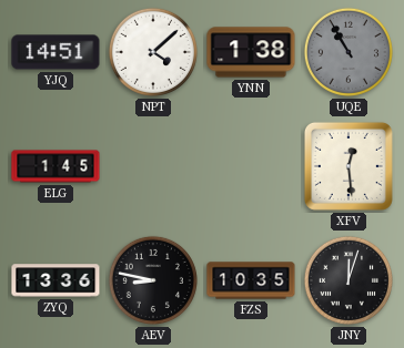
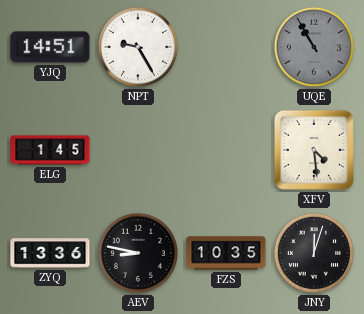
NPT: 4:08 -> 9:25 (138, 47)
YNN: 1:38 -> none (251, 52)
XFV: 12:29 -> 4:29 (314, 150)
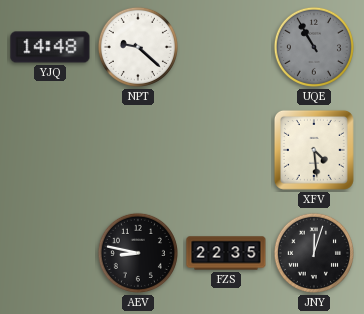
YJQ: 14:51 -> 14:48 (50, 47)
NPT: 9:25 -> 9:22 (138, 47)
ELG: 1:45 -> none (50, 150)
ZYQ: 13:36 -> none (50, 253)
FZS: 10:35 -> 22:35 (226, 253)
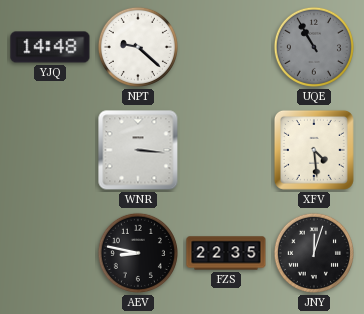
WNR: none -> 3:16 (138, 150)
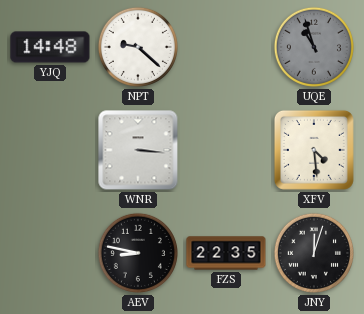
UQE: 10:55 -> 10:57 (314, 47)
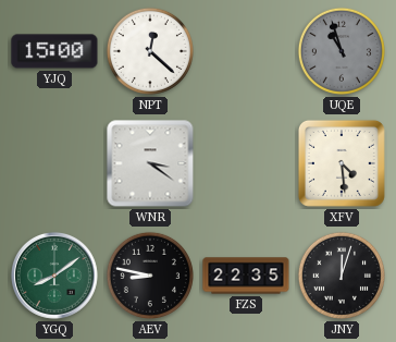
YJQ: 14:48 -> 15:00 (54, 51)
NPT: 9:22 -> 12:22 (150, 51)
WNR: 3:16 -> 3:21 (150, 163)
YGQ: none -> 8:09 (54, 276)
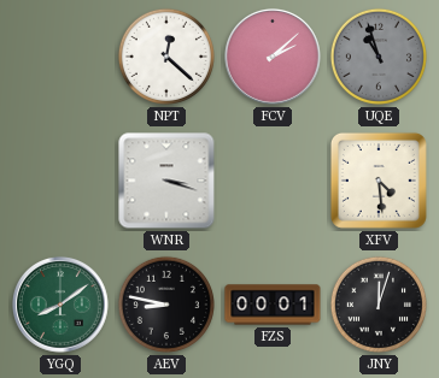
YJQ: 15:00 -> none (54, 51)
FCV: none -> 2:08 (273, 57)
WNR: 3:21 -> 3:18 (166, 181)
FZS: 22:35 -> 00:01 (273, 305)
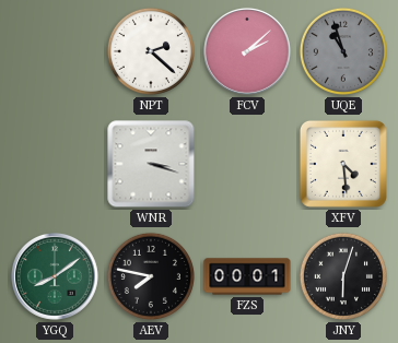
NPT: 12:22 -> 2:22 (151, 51)
AEV: 8:47 -> 7:47 (151, 276)
JNY: 12:03 -> 6:03 (343, 276)
